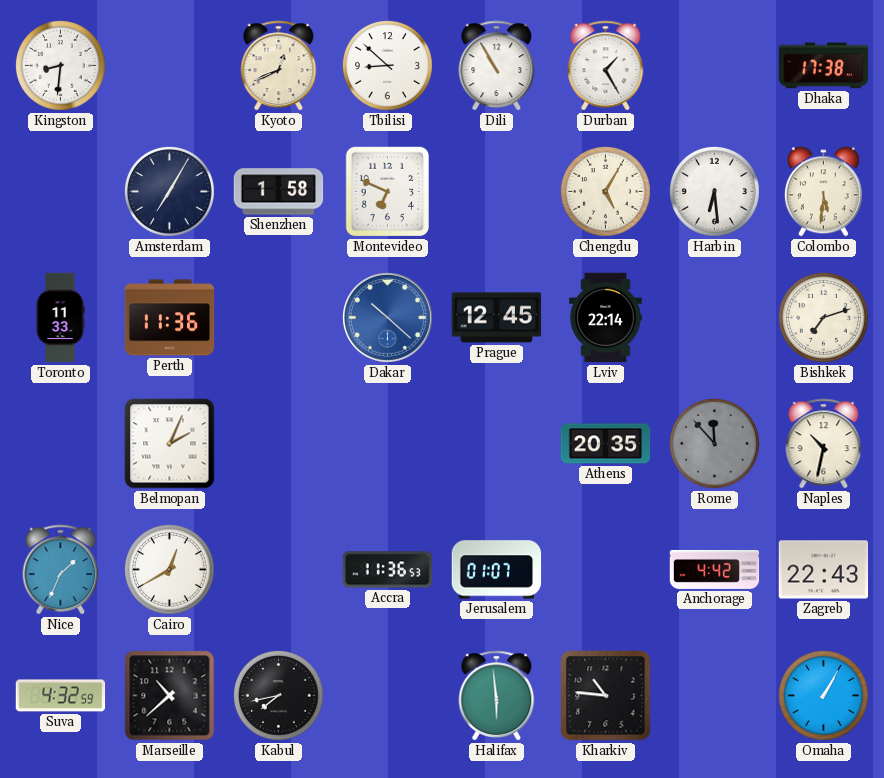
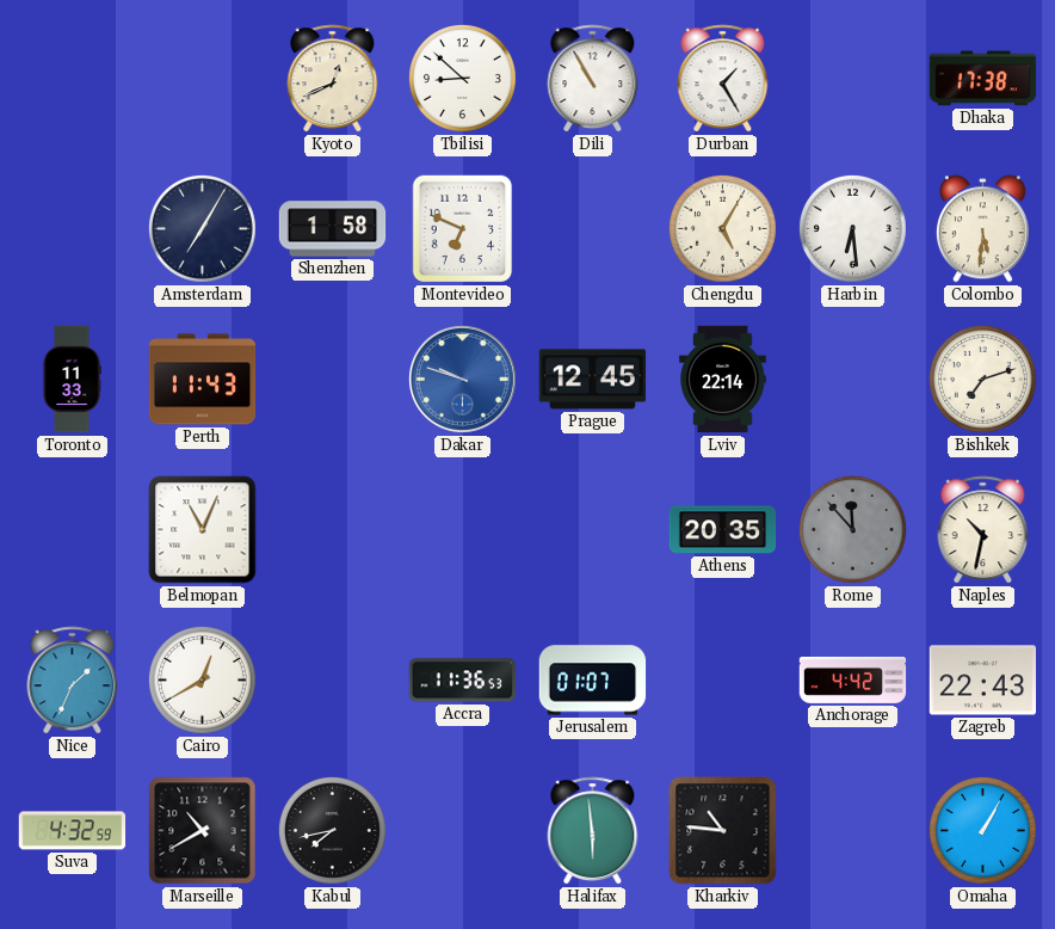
Kingston: 8:31 -> none (61, 66)
Perth: 11:36 -> 11:43 (203, 380)
Dakar: 10:22 -> 9:48 (462, 379)
Belmopan: 2:04 -> 11:04 (203, 530)
Marseille: 10:38 -> 10:40 (203, 831)
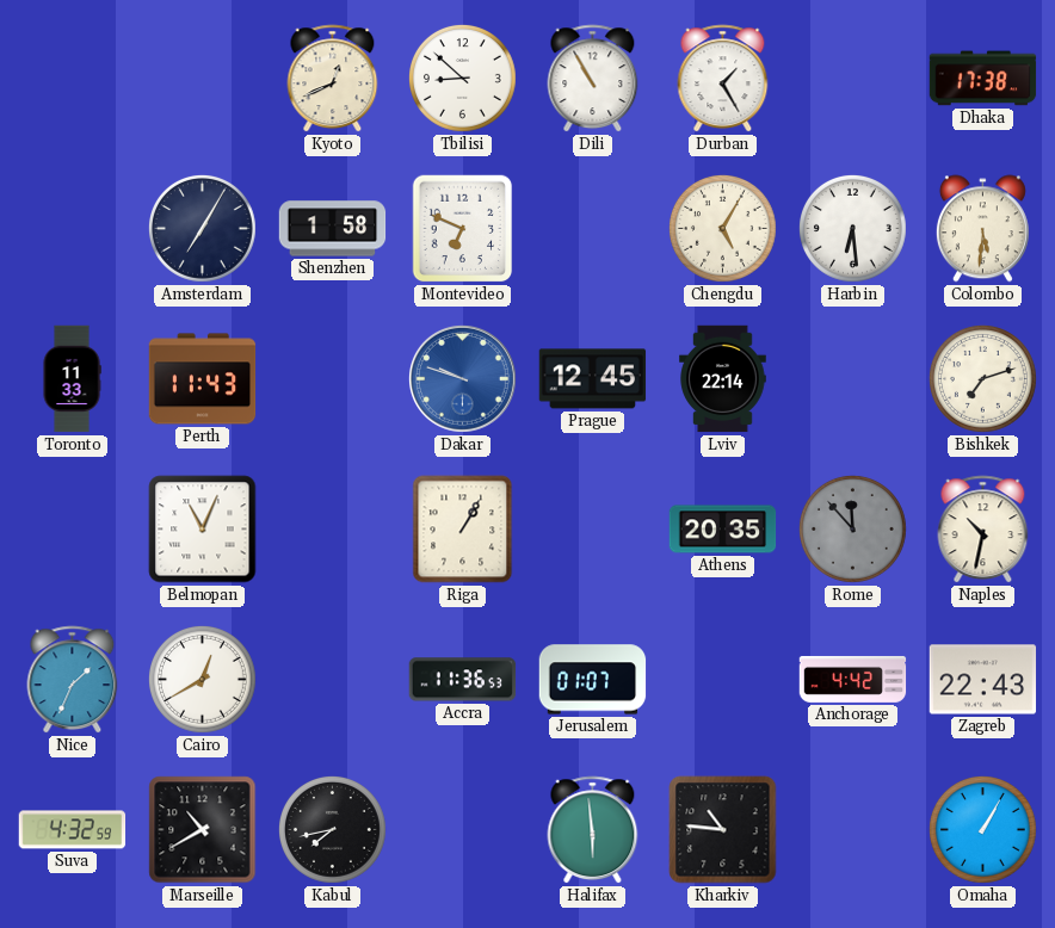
Riga: none -> 1:05 (463, 530)
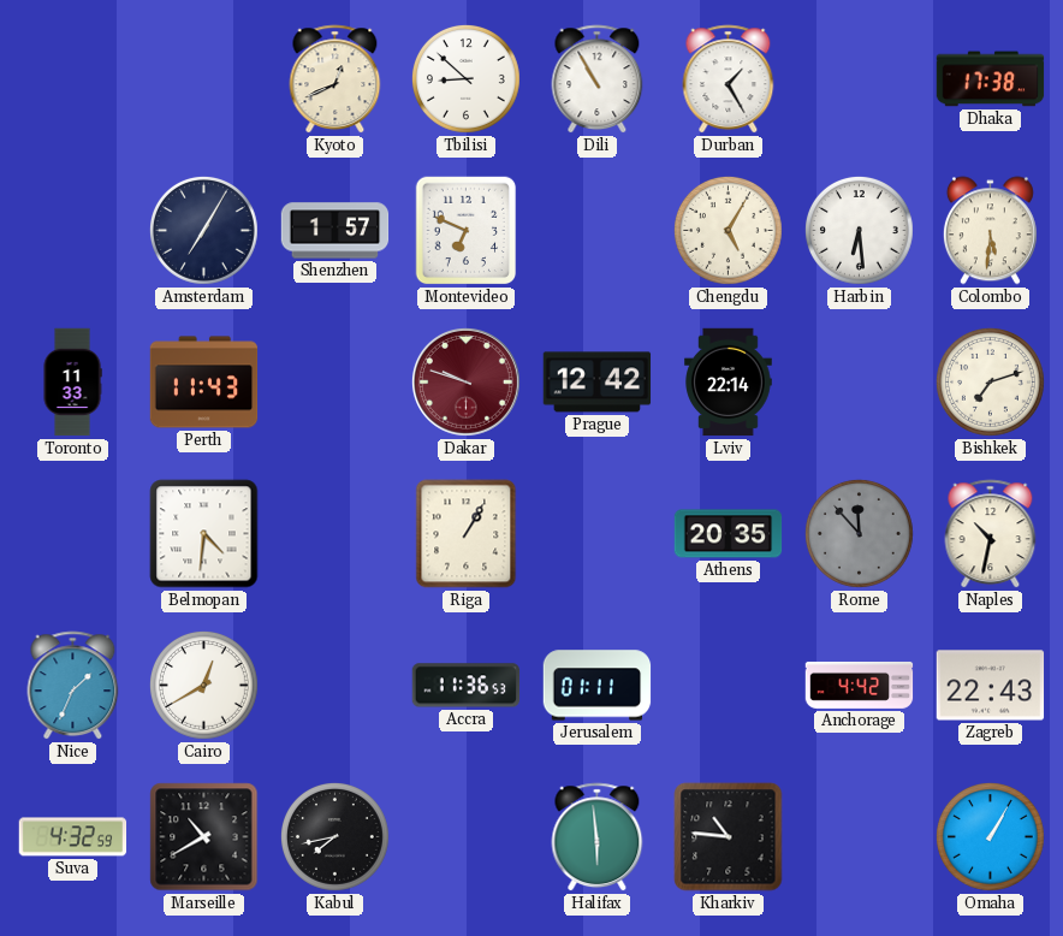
Shenzhen: 1:58 -> 1:57 (335, 231)
Dakar dial: blue -> burgundy (465, 381)
Prague: 12:45 -> 12:42 (598, 383)
Belmopan: 11:04 -> 4:31 (204, 534)
Jerusalem: 01:07 -> 01:11 (598, 686)
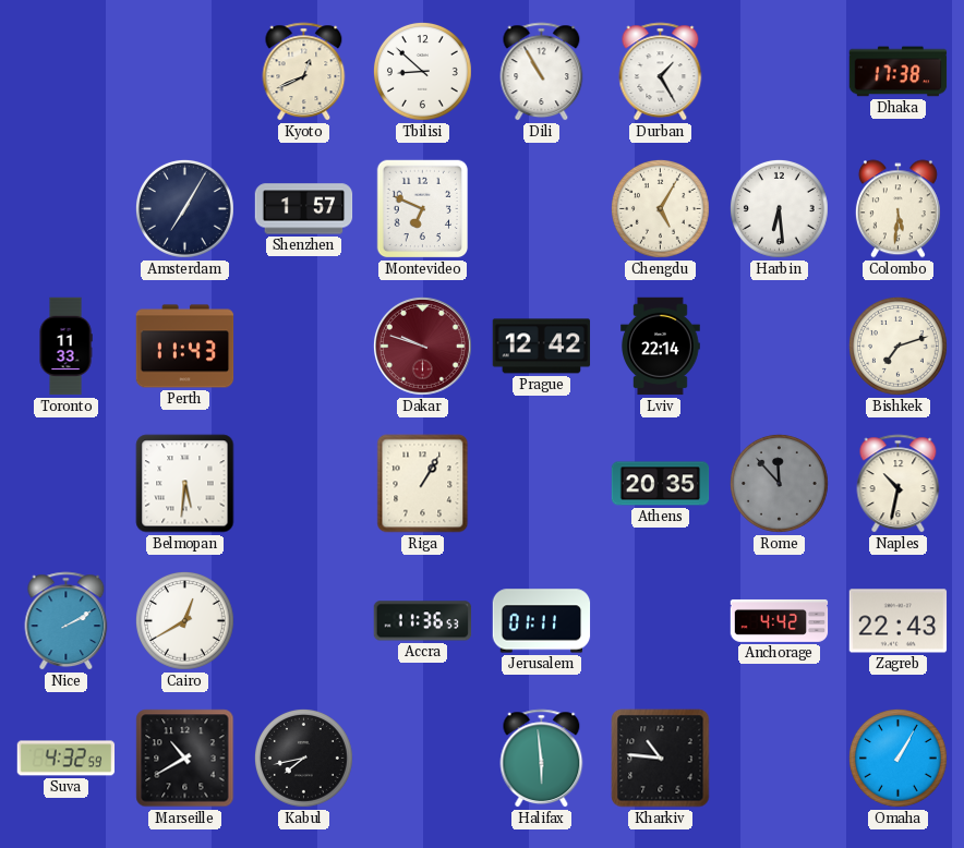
Belmopan: 4:31 -> 5:31 (185, 484)
Nice: 1:34 -> 2:10 (67, 621)
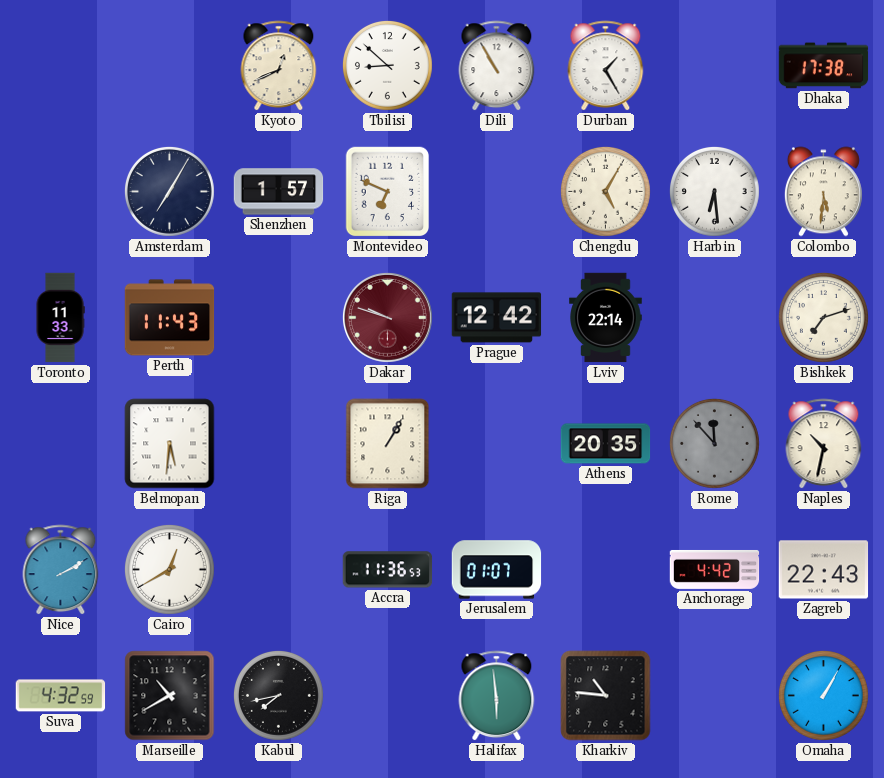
Jerusalem: 01:11 -> 01:07 (497, 570)
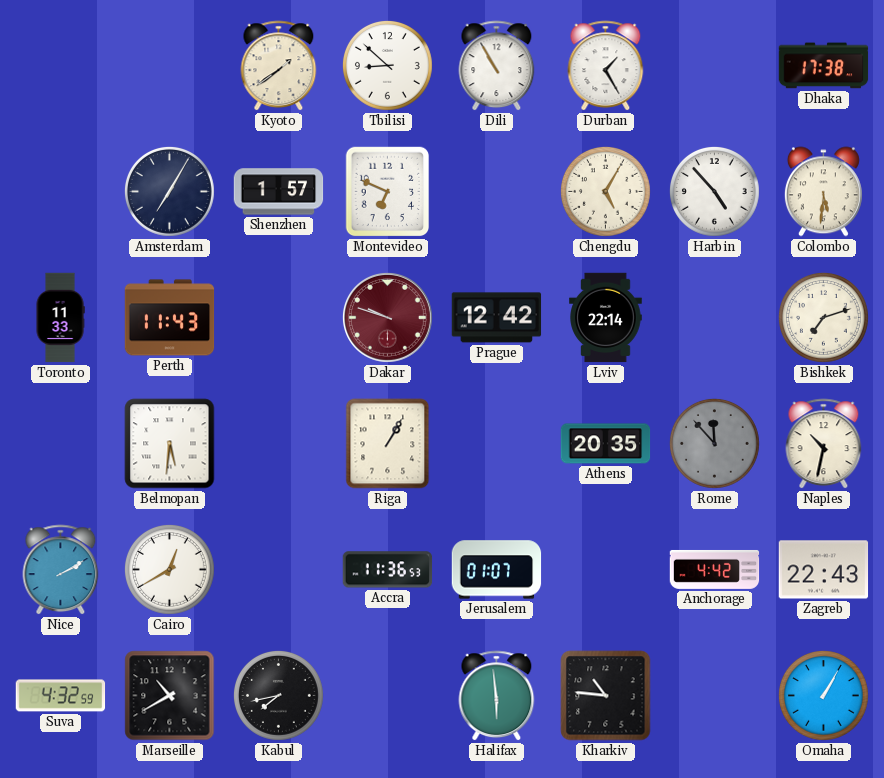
Kyoto: 12:41 -> 1:39 (279, 66)
Harbin: 6:29 -> 4:53 (715, 192)
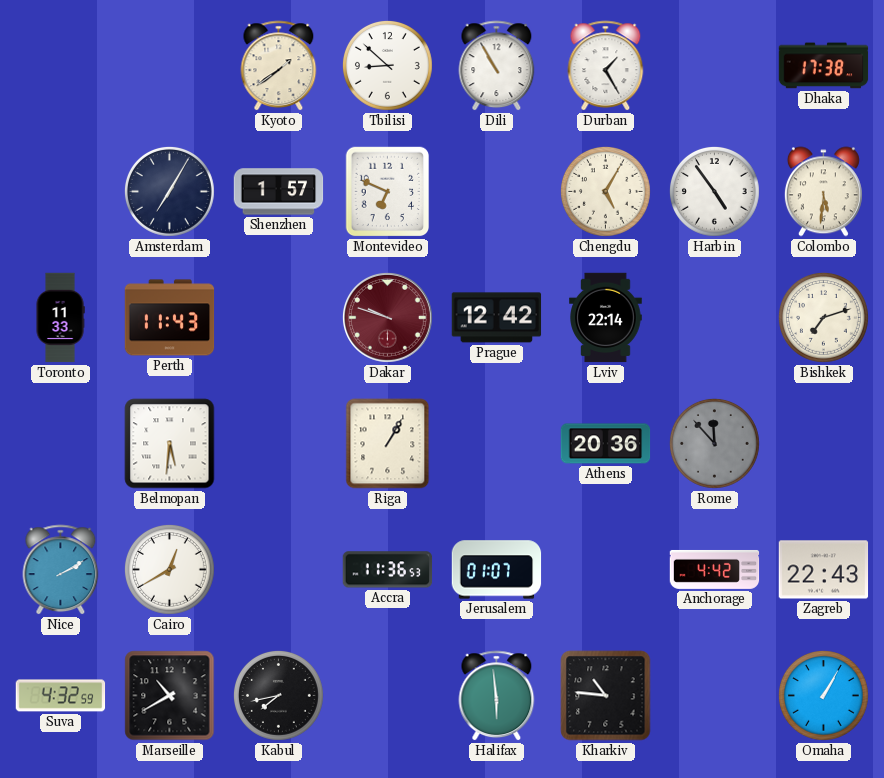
Harbin: 4:53 -> 4:54 (715, 192)
Athens: 20:35 -> 20:36 (606, 444)
Naples: 10:32 -> none (824, 444)
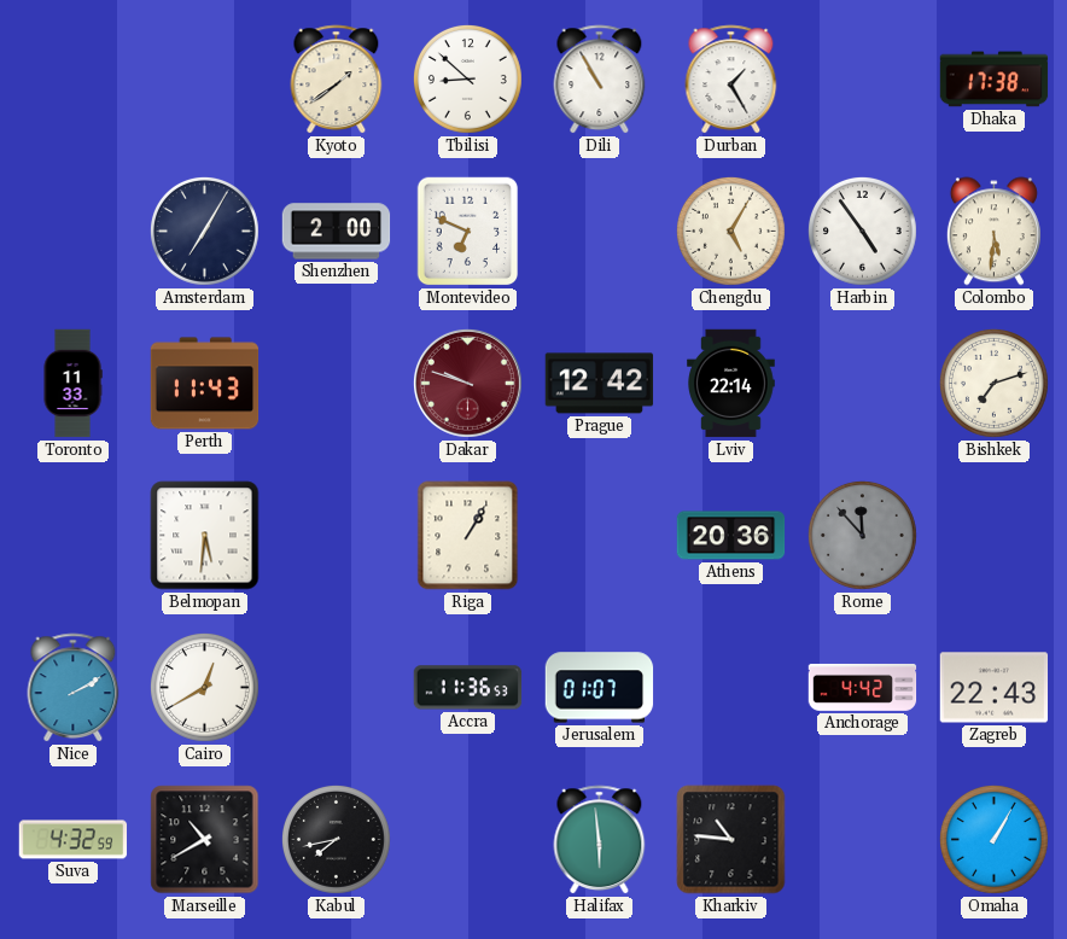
Shenzhen: 1:57 -> 2:00 (337, 232)
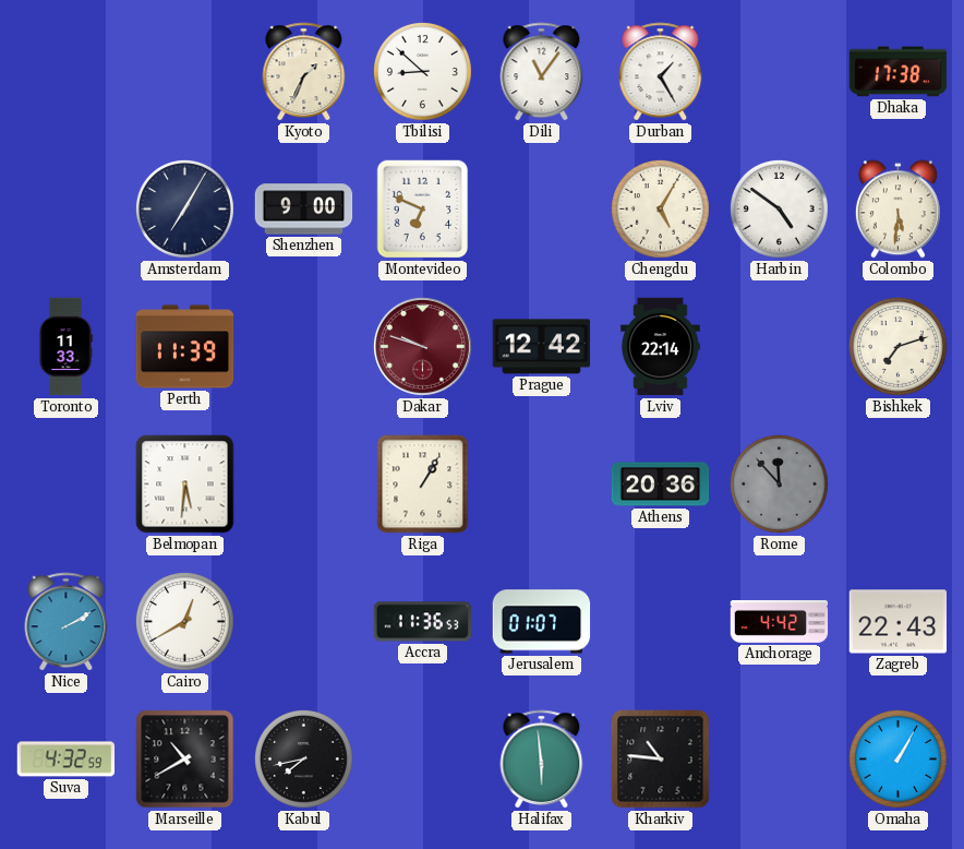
Kyoto: 1:39 -> 1:34 (304, 72)
Dili: 10:55 -> 11:06 (542, 72)
Shenzhen: 2:00 -> 9:00 (304, 210)
Harbin: 4:54 -> 4:51 (780, 210)
Perth: 11:43 -> 11:39 (185, 347)
